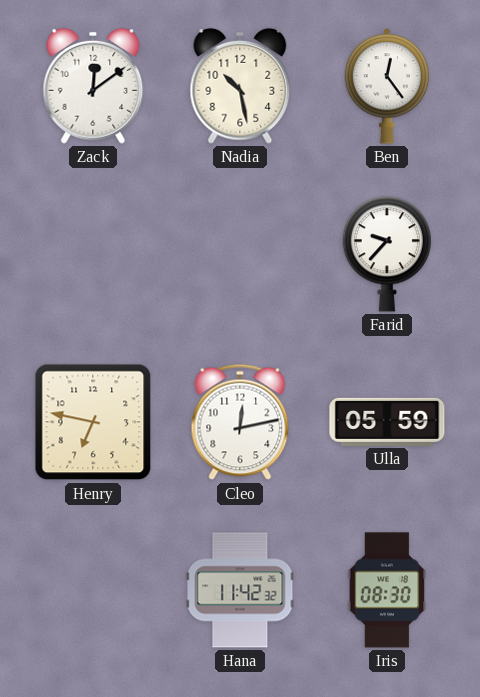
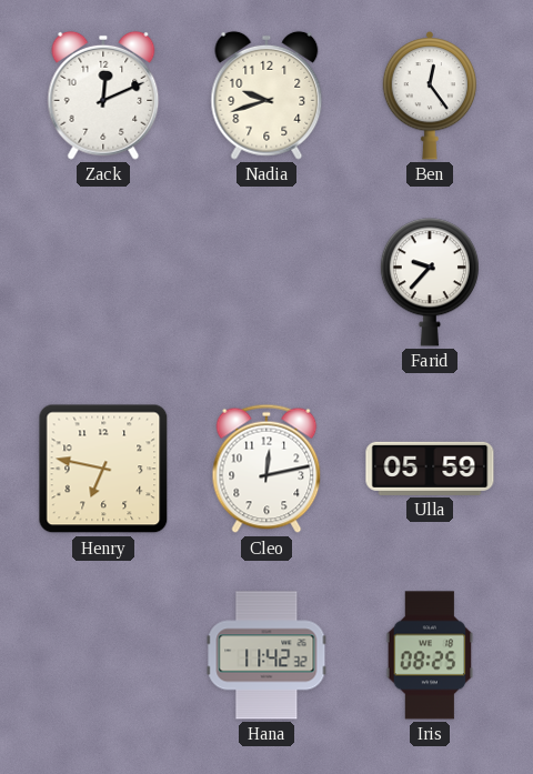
Zack: 12:09 -> 12:11 (103, 96)
Nadia: 10:28 -> 9:42 (266, 96)
Iris: 08:30 -> 08:25 (430, 655)
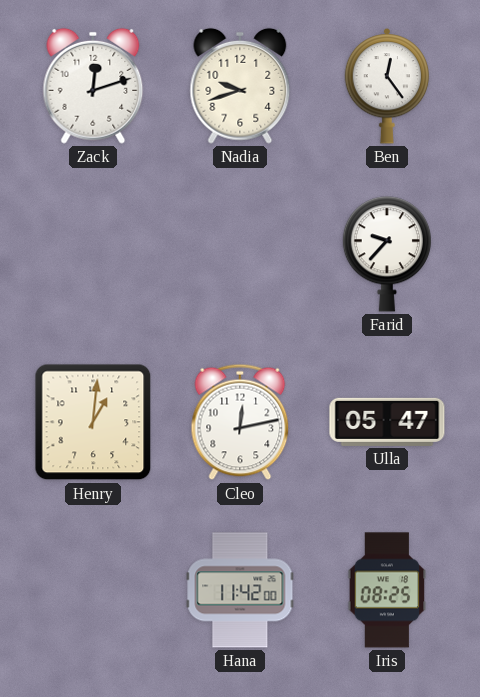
Zack: 12:11 -> 12:12 (93, 86)
Henry: 6:47 -> 1:01 (93, 422)
Ulla: 05:59 -> 05:47 (387, 422)
Hana: 11:42:32 -> 11:42:00 (240, 590)
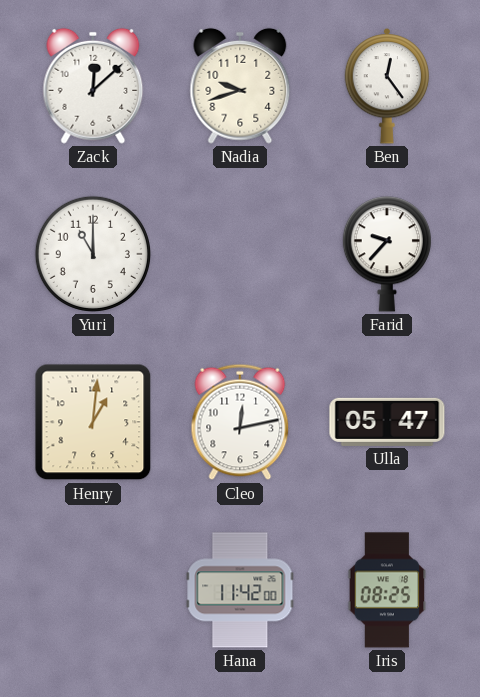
Zack: 12:12 -> 12:08 (93, 86)
Yuri: none -> 11:00 (93, 254)
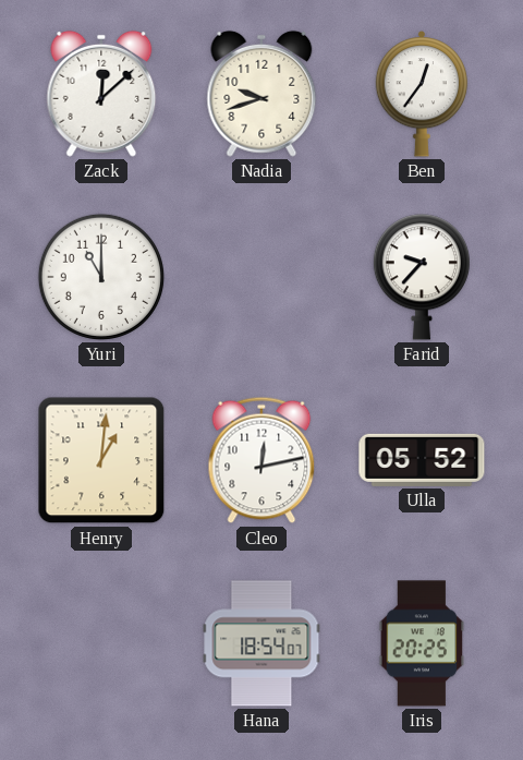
Ben: 12:24 -> 12:36 (422, 95)
Ulla: 05:47 -> 05:52 (422, 460)
Hana: 11:42 -> 18:54 (261, 643)
Iris: 08:25 -> 20:25 (422, 643)
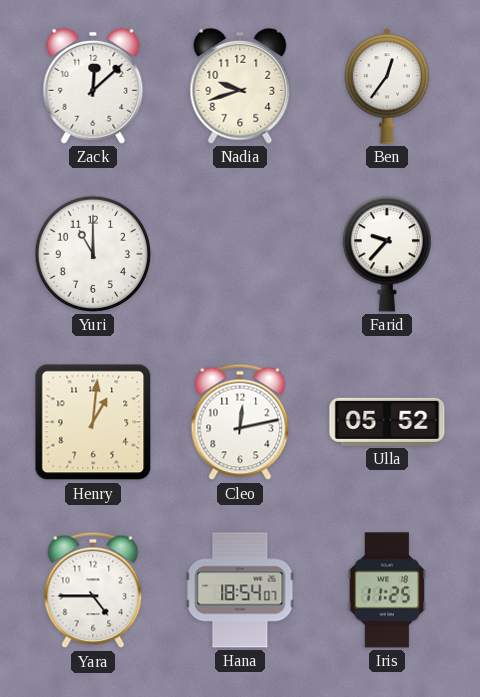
Yara: none -> 4:45 (93, 590)
Iris: 20:25 -> 11:25 (387, 590)
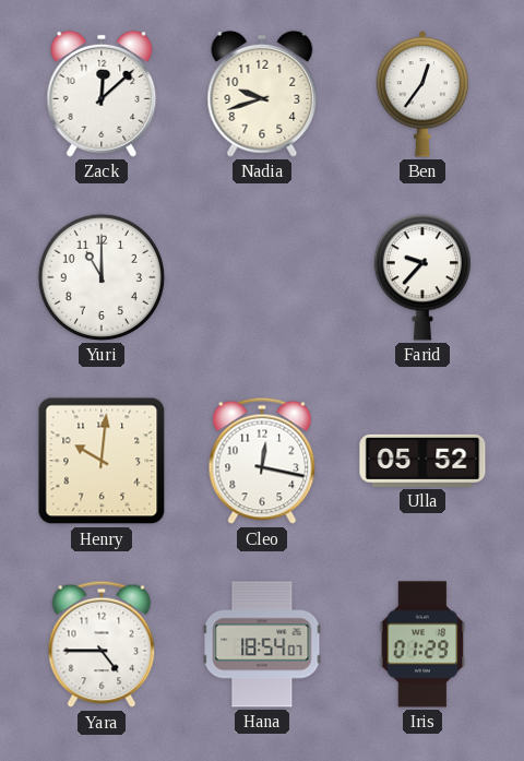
Henry: 1:01 -> 10:01 (102, 461)
Cleo: 12:13 -> 12:17 (262, 461)
Iris: 11:25 -> 01:29 (422, 644)
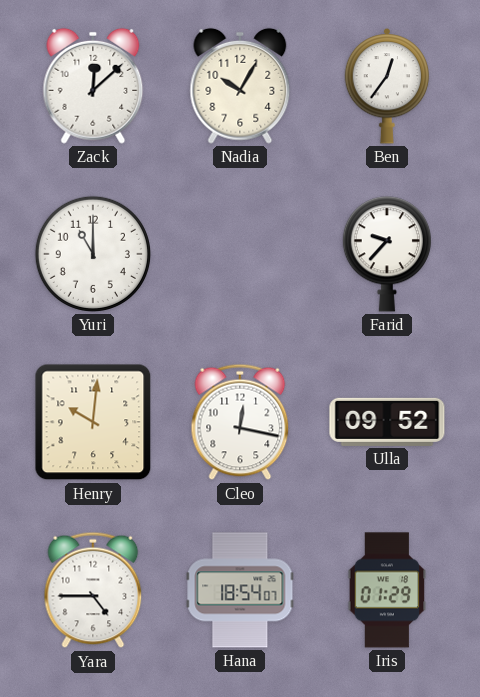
Nadia: 9:42 -> 10:05 (240, 86)
Ulla: 05:52 -> 09:52 (387, 422)
